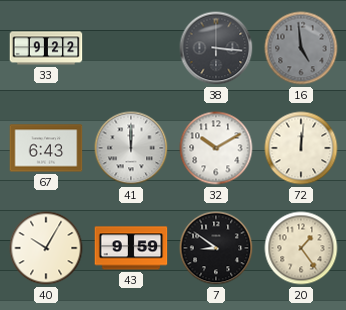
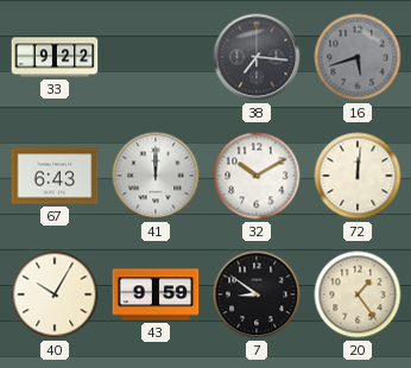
38: 3:16 -> 7:16 (257, 57)
16: 4:59 -> 5:42 (358, 57)
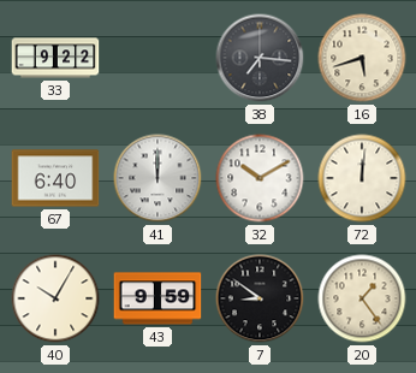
16 dial: grey -> cream (362, 58)
67: 6:43 -> 6:40 (55, 178)
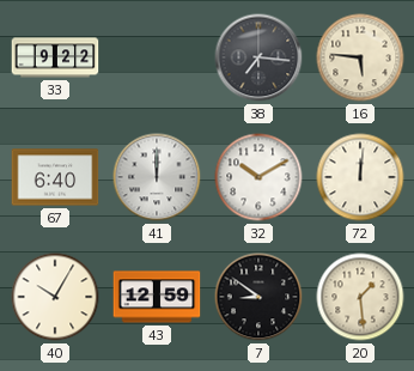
16: 5:42 -> 5:46 (360, 57)
43: 9:59 -> 12:59 (157, 297)
20: 1:24 -> 1:29 (360, 297)
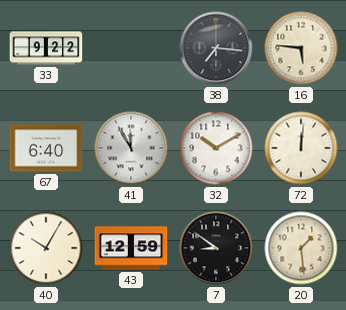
41: 12:00 -> 11:55 (131, 148)
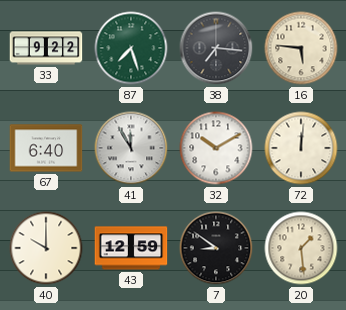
87: none -> 7:27 (131, 48)
40: 10:05 -> 10:00 (46, 248)
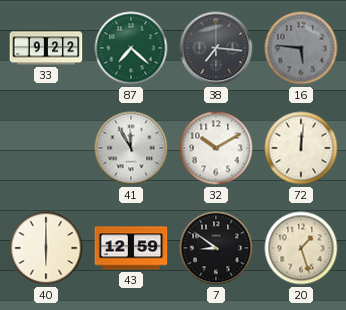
87: 7:27 -> 7:22 (131, 48)
16 dial: cream -> grey (301, 48)
67: 6:40 -> none (46, 148)
40: 10:00 -> 6:00 (46, 248)
20: 1:29 -> 1:27 (301, 248)
